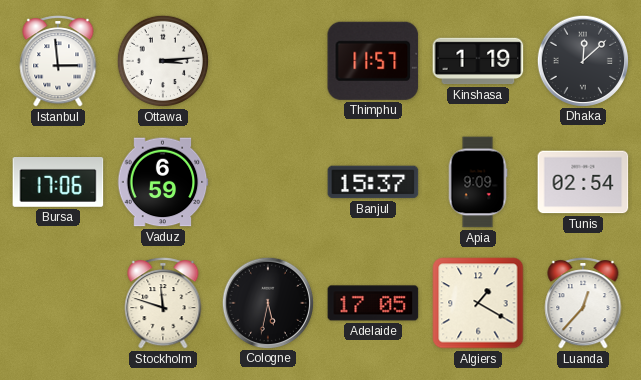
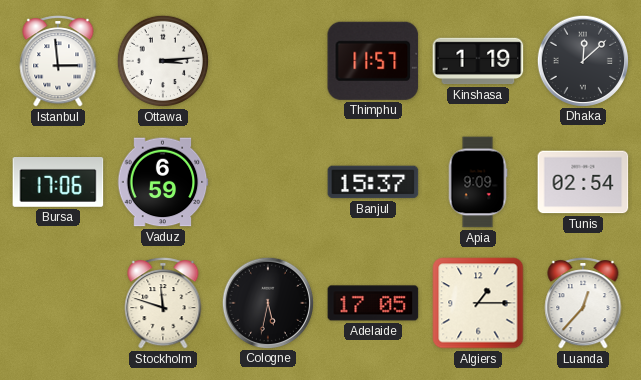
Algiers: 1:20 -> 1:15 (478, 303)
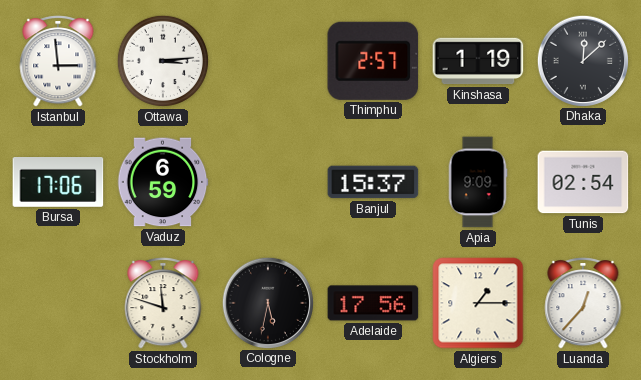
Thimphu: 11:57 -> 2:57 (373, 61)
Adelaide: 17:05 -> 17:56 (373, 303)
